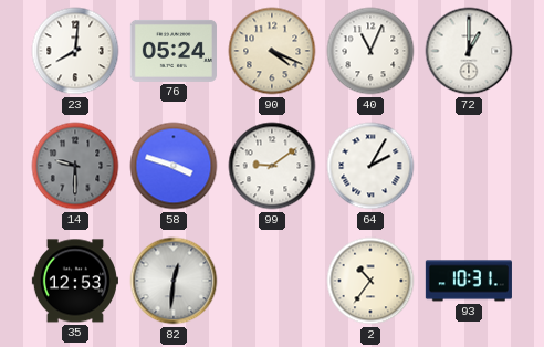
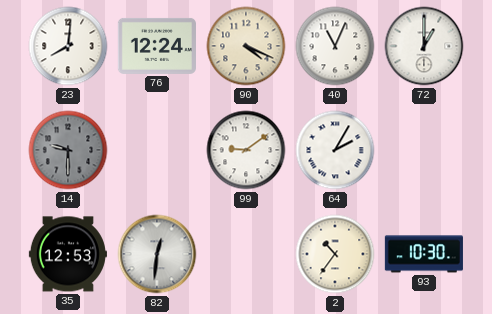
76: 05:24 -> 12:24 (157, 46)
58: 3:48 -> none (174, 166)
93: 10:31 -> 10:30 (424, 254)
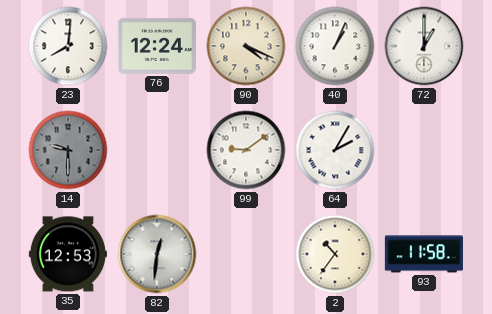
40: 11:04 -> 1:04 (335, 46)
93: 10:30 -> 11:58 (424, 254)
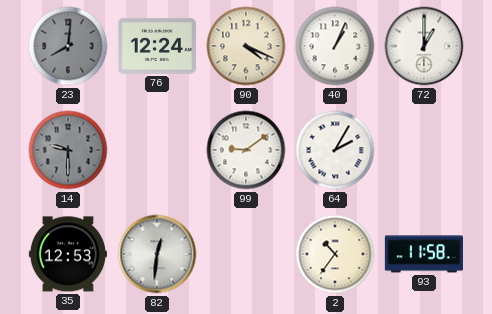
23 dial: white -> grey (68, 46)
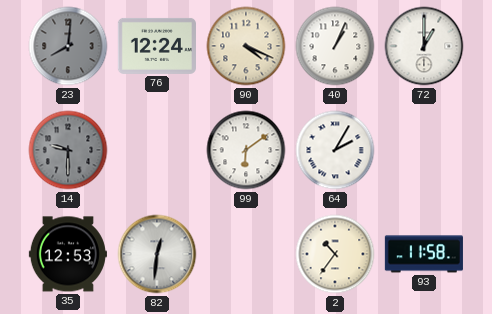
99: 9:09 -> 6:09 (246, 150)
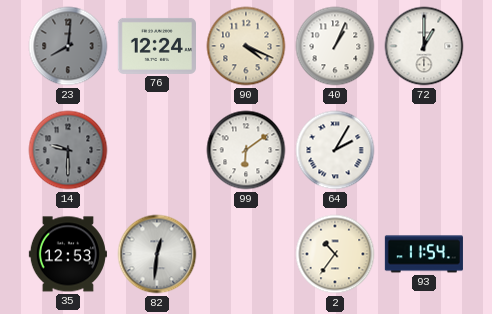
93: 11:58 -> 11:54 (424, 254)
